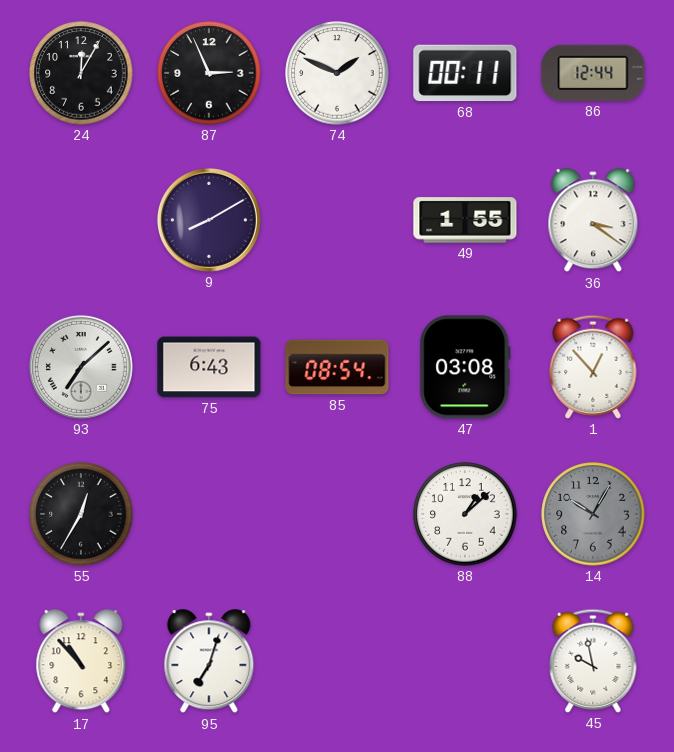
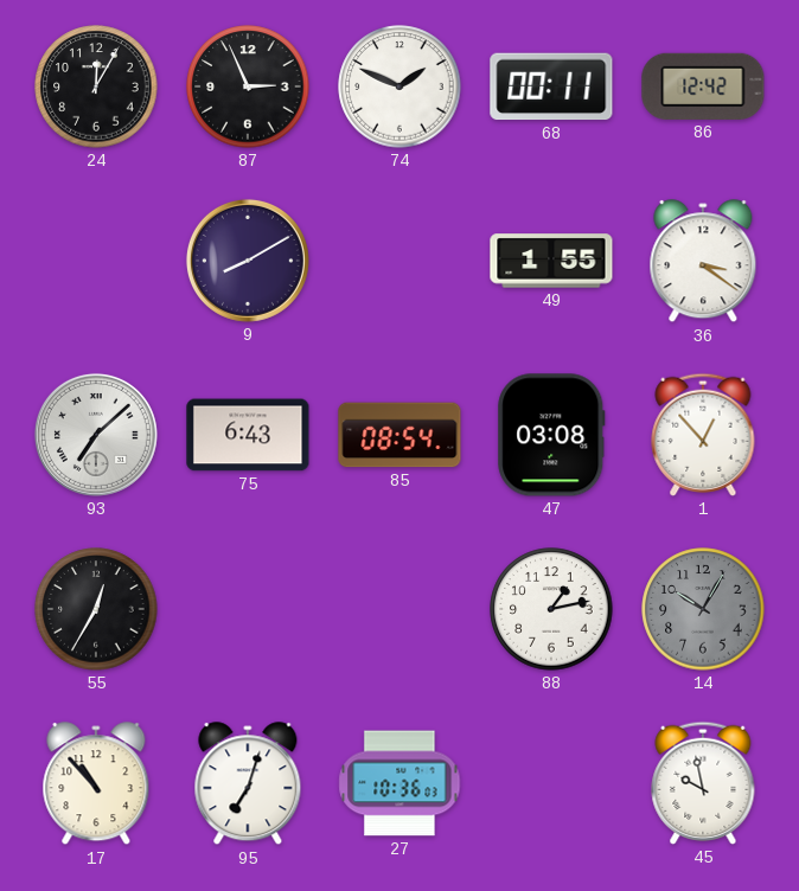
86: 12:44 -> 12:42 (703, 86)
88: 1:08 -> 1:13 (551, 609)
27: none -> 10:36 (399, 783)
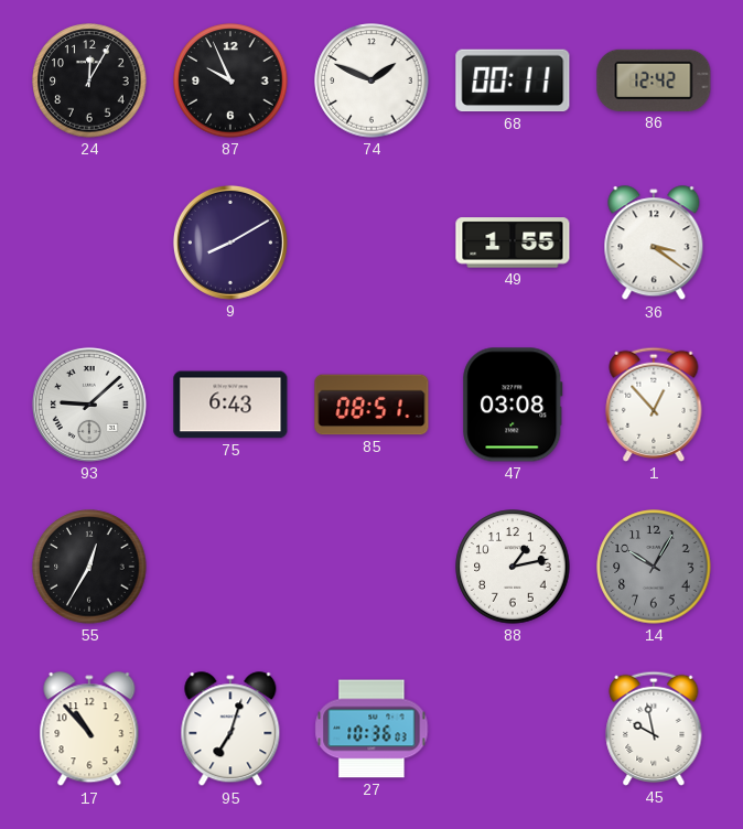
87: 2:56 -> 9:56 (230, 80)
93: 7:08 -> 9:08 (89, 405)
85: 08:54 -> 08:51 (371, 405)
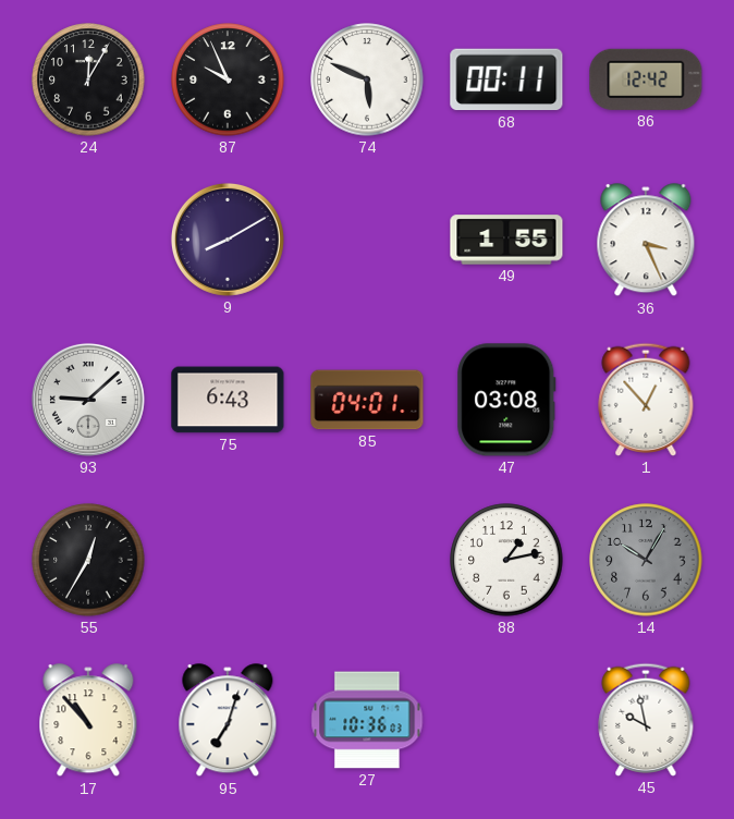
74: 1:49 -> 5:49 (367, 80)
36: 3:21 -> 3:26 (646, 241)
85: 08:51 -> 04:01 (367, 400)
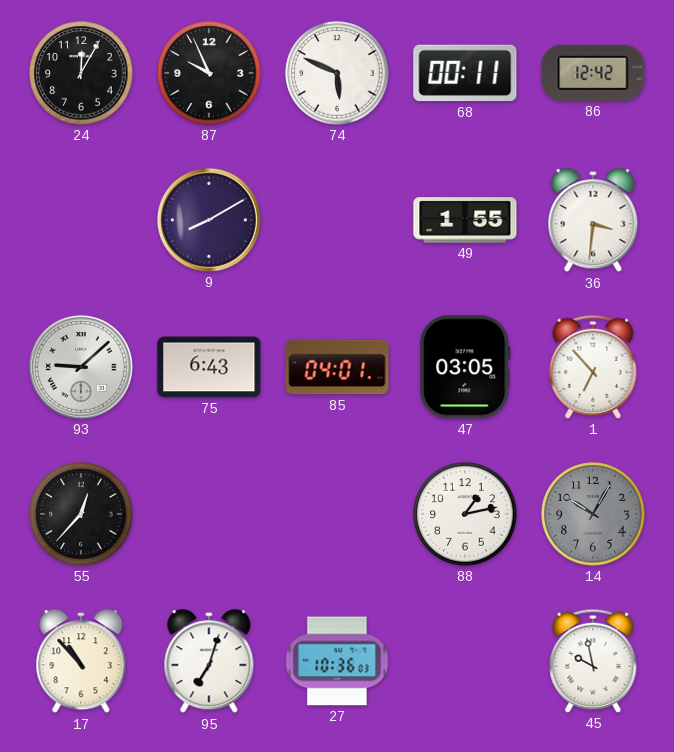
36: 3:26 -> 3:31 (593, 221)
47: 03:08 -> 03:05 (465, 367)
1: 12:53 -> 6:53 (593, 367)
55: 12:35 -> 12:37 (81, 514)
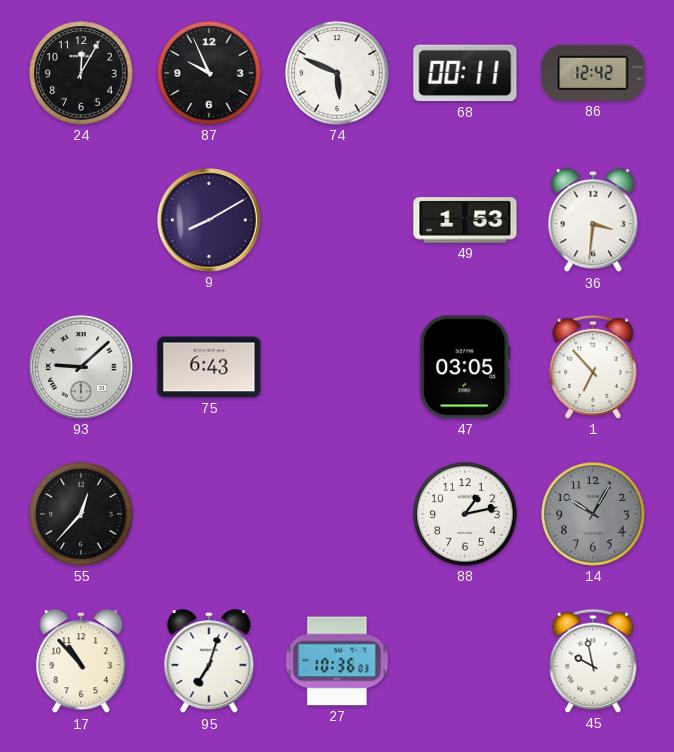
49: 1:55 -> 1:53 (465, 220)
85: 04:01 -> none (337, 367)
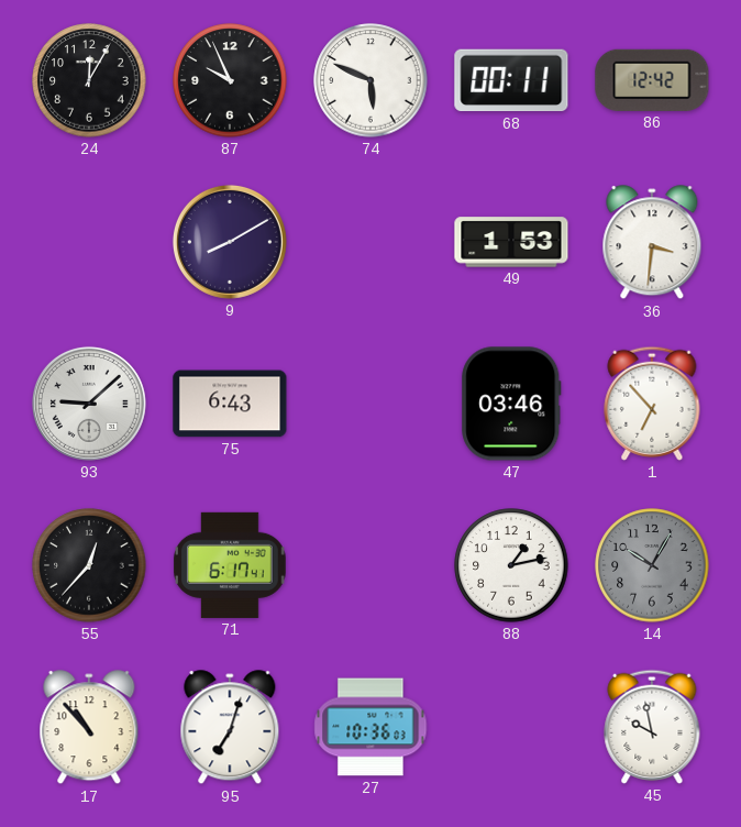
47: 03:05 -> 03:46 (511, 404)
71: none -> 6:17 (231, 565)
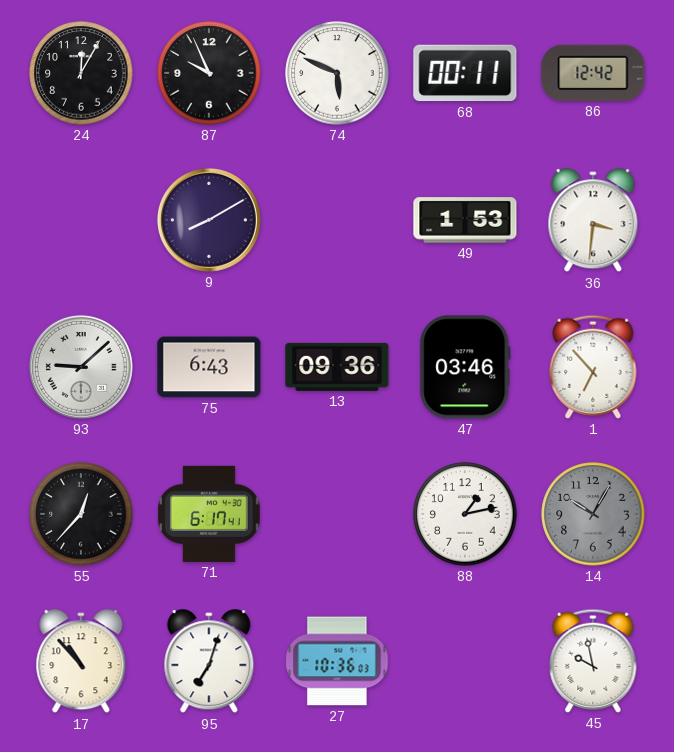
13: none -> 09:36 (337, 367)
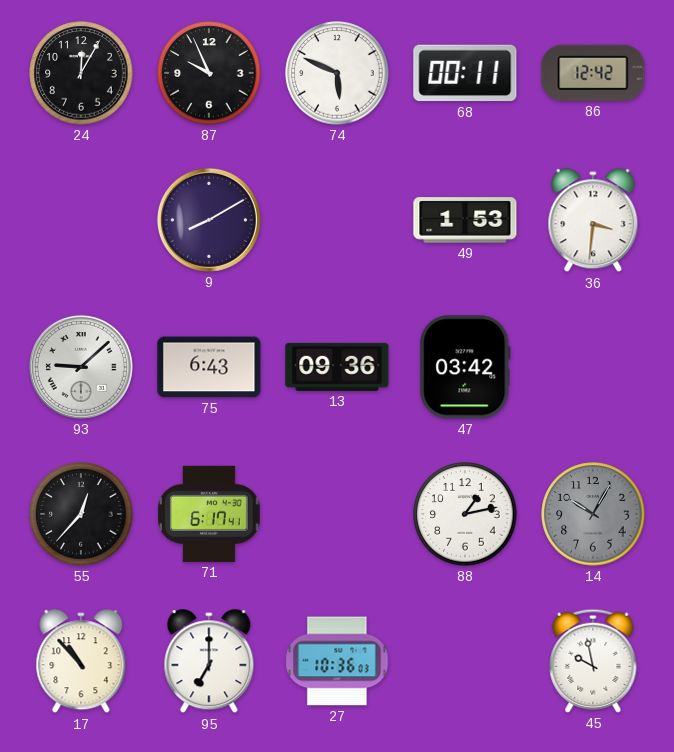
47: 03:46 -> 03:42 (465, 367)
1: 6:53 -> none (593, 367)
95: 7:03 -> 7:00 (209, 662)
